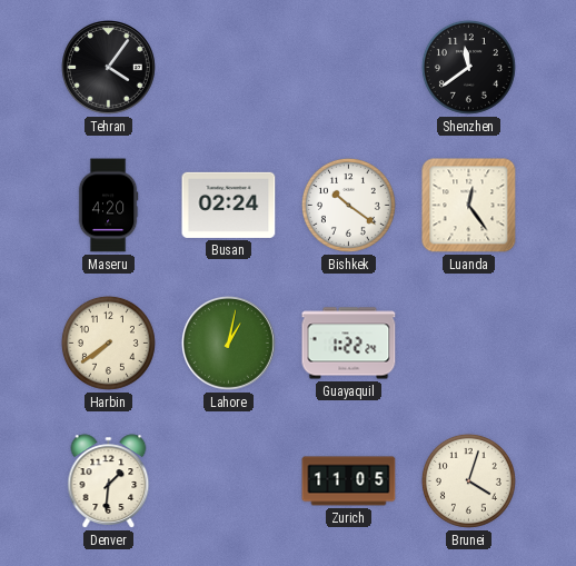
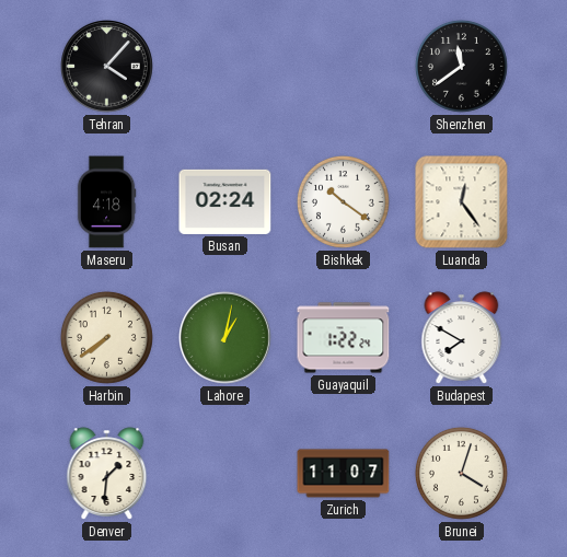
Tehran: 4:06 -> 4:07 (107, 67)
Maseru: 4:20 -> 4:18 (106, 202)
Budapest: none -> 7:50 (462, 338)
Zurich: 11:05 -> 11:07 (344, 474)
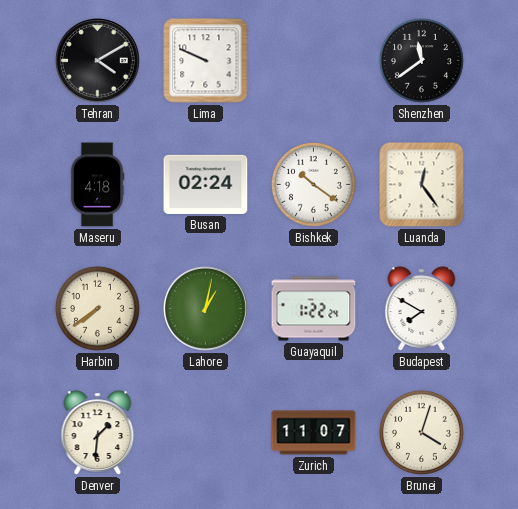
Tehran: 4:07 -> 4:10 (98, 61)
Lima: none -> 9:49 (206, 61)
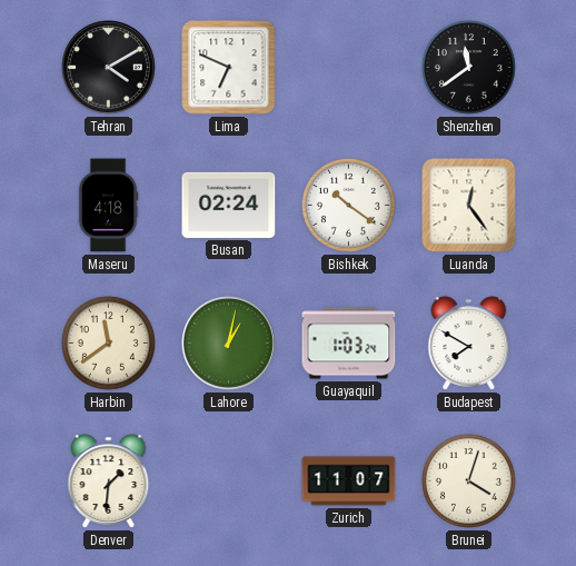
Lima: 9:49 -> 6:49 (229, 68)
Harbin: 7:39 -> 11:39 (108, 342)
Guayaquil: 1:22 -> 1:03 (349, 344)
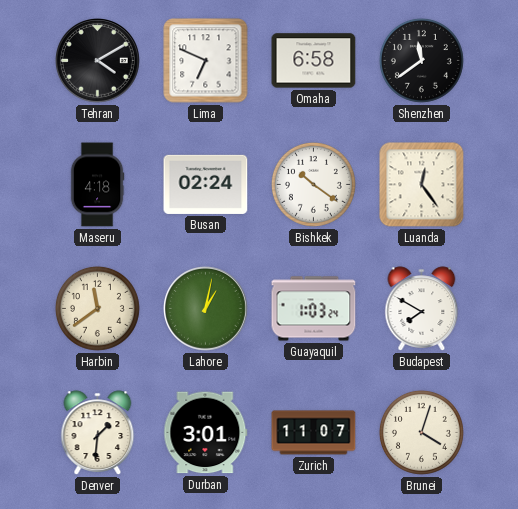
Omaha: none -> 6:58 (314, 61)
Durban: none -> 3:01 (206, 433)
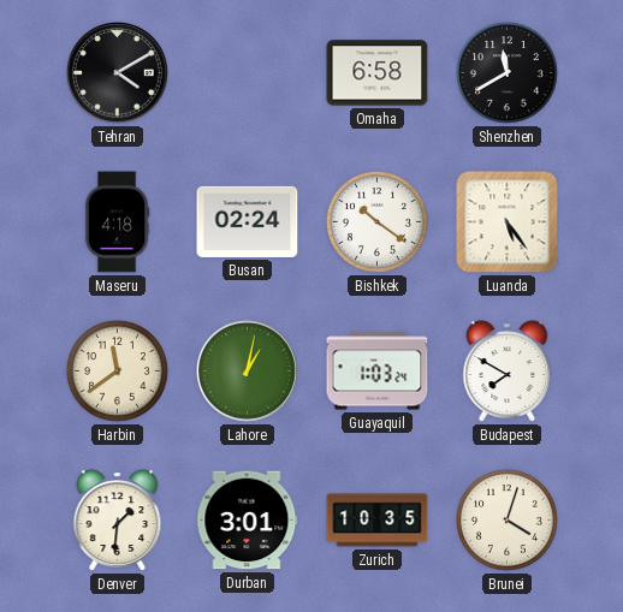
Lima: 6:49 -> none (206, 61)
Shenzhen: 11:39 -> 11:40 (506, 72)
Luanda: 12:24 -> 5:24 (508, 222)
Zurich: 11:07 -> 10:35 (378, 521)
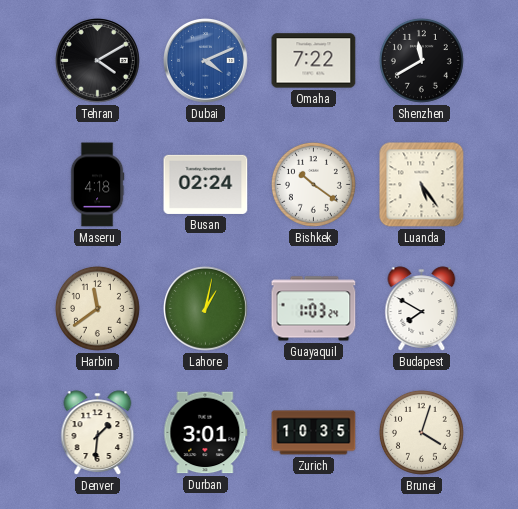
Dubai: none -> 4:11 (206, 61)
Omaha: 6:58 -> 7:22 (314, 61)
